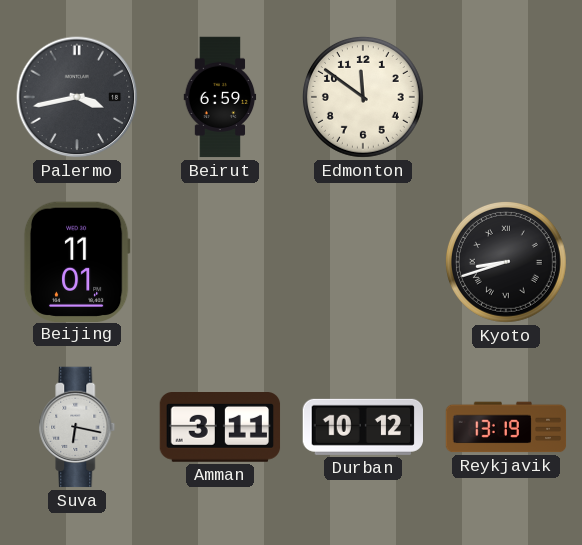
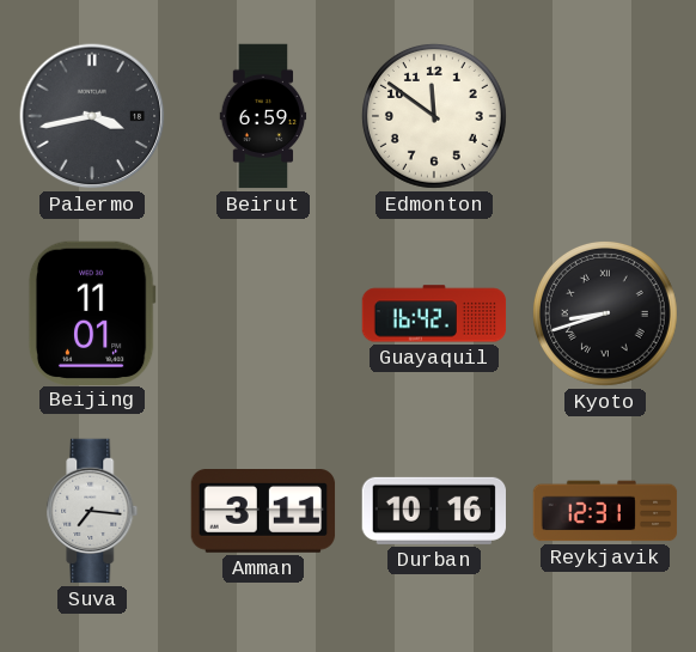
Guayaquil: none -> 16:42 (434, 313)
Suva: 6:17 -> 7:16 (92, 511)
Durban: 10:12 -> 10:16 (433, 511)
Reykjavik: 13:19 -> 12:31 (605, 511)
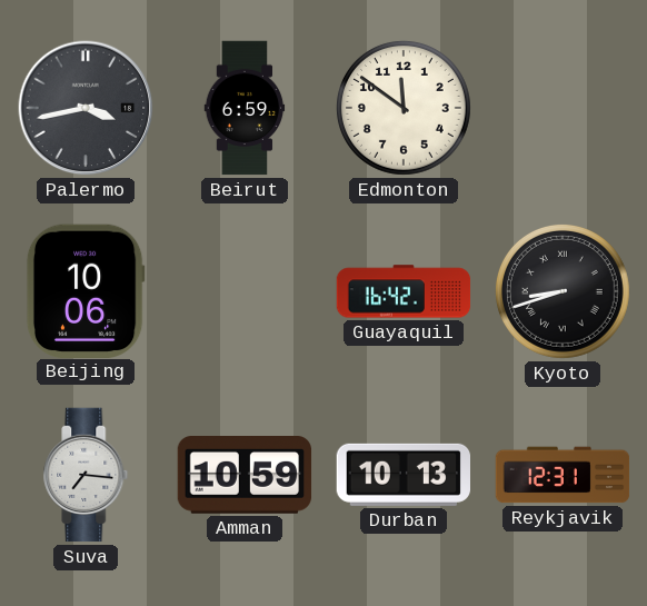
Beijing: 11:01 -> 10:06 (86, 290)
Amman: 3:11 -> 10:59 (245, 476)
Durban: 10:16 -> 10:13 (402, 475)
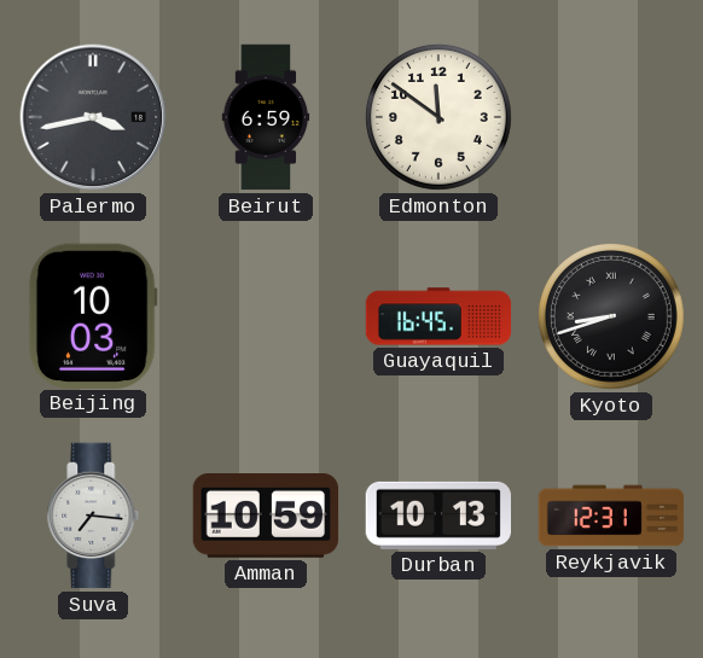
Beijing: 10:06 -> 10:03 (93, 315)
Guayaquil: 16:42 -> 16:45 (438, 316)
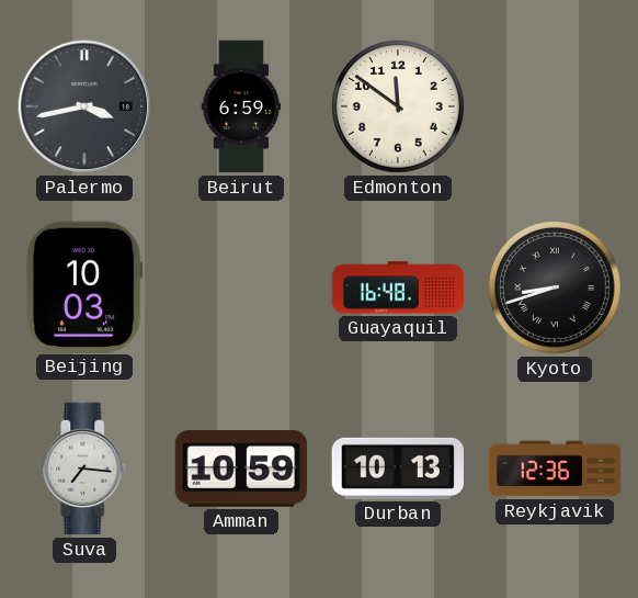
Guayaquil: 16:45 -> 16:48 (398, 287)
Reykjavik: 12:31 -> 12:36 (555, 469)
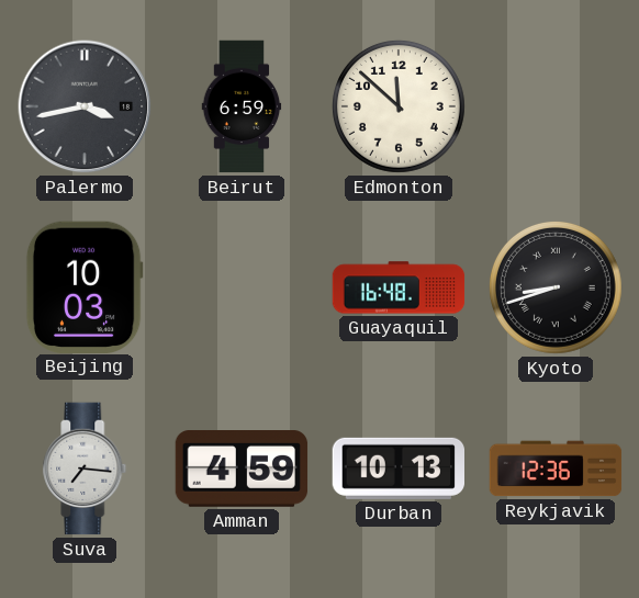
Edmonton: 11:51 -> 11:52 (399, 106)
Amman: 10:59 -> 4:59 (242, 470)
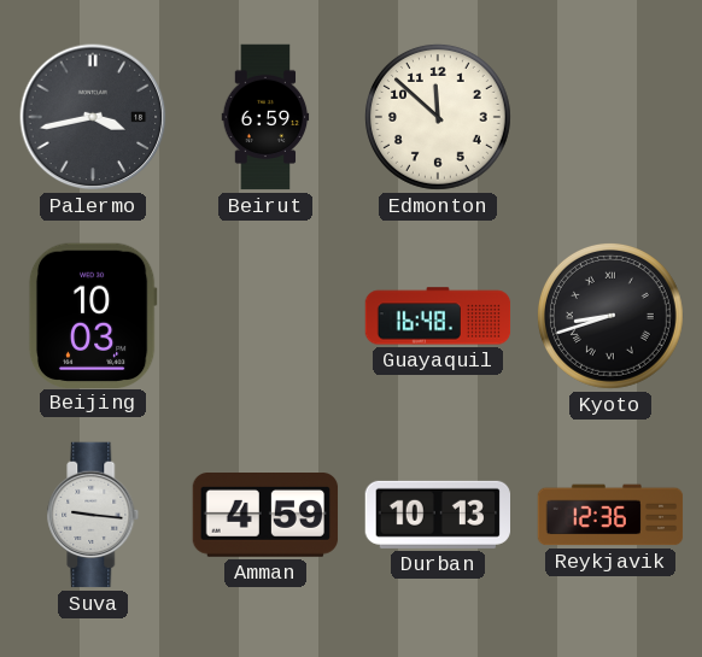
Suva: 7:16 -> 9:16 (93, 515)
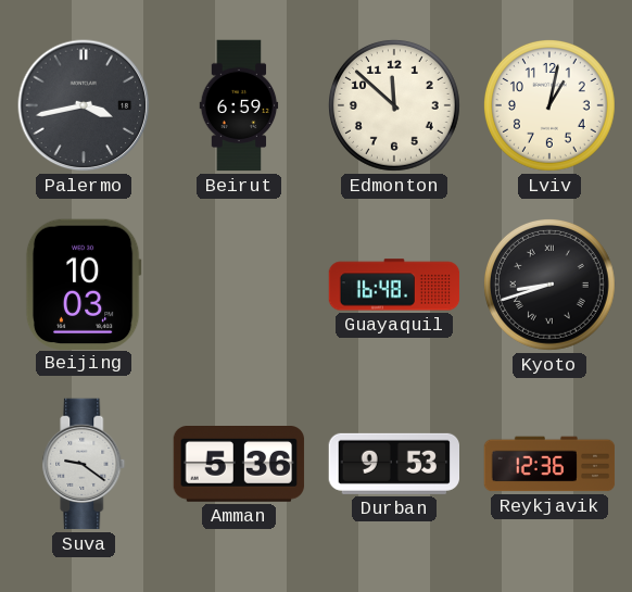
Lviv: none -> 1:02 (549, 105)
Suva: 9:16 -> 9:21 (84, 464)
Amman: 4:59 -> 5:36 (239, 465)
Durban: 10:13 -> 9:53 (393, 464)
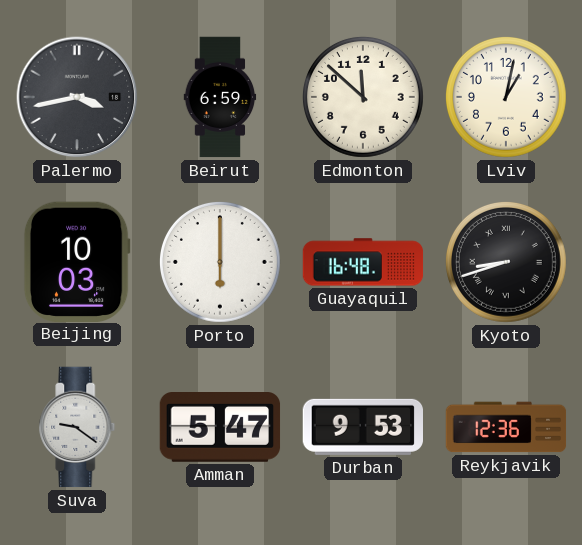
Porto: none -> 6:00 (220, 262)
Amman: 5:36 -> 5:47 (220, 428)
